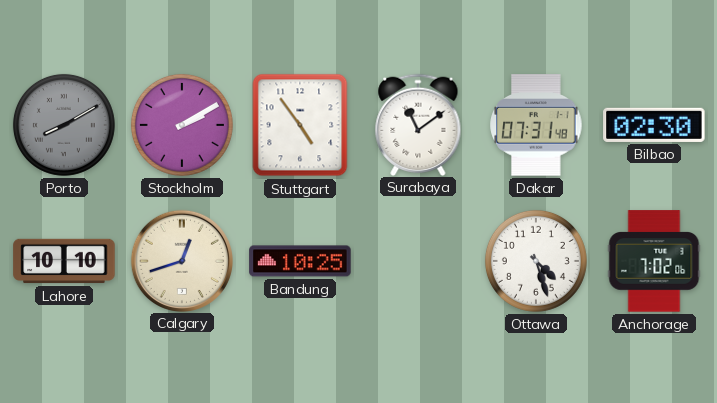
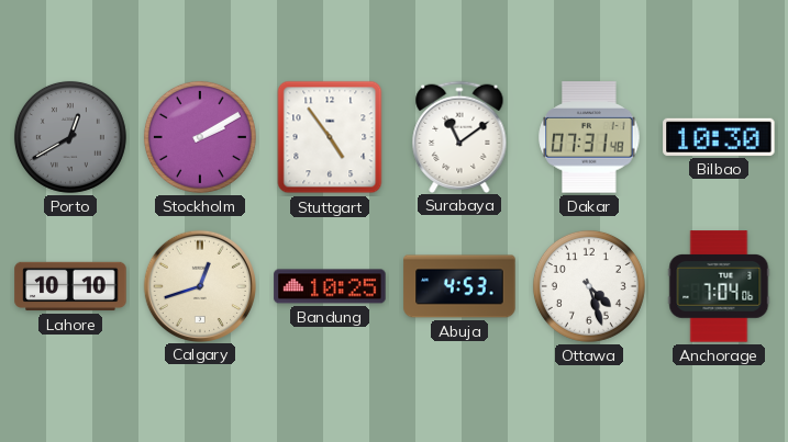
Porto: 8:10 -> 12:40 (70, 137)
Bilbao: 02:30 -> 10:30 (719, 137)
Abuja: none -> 4:53 (459, 286)
Anchorage: 7:02 -> 7:04 (719, 286)
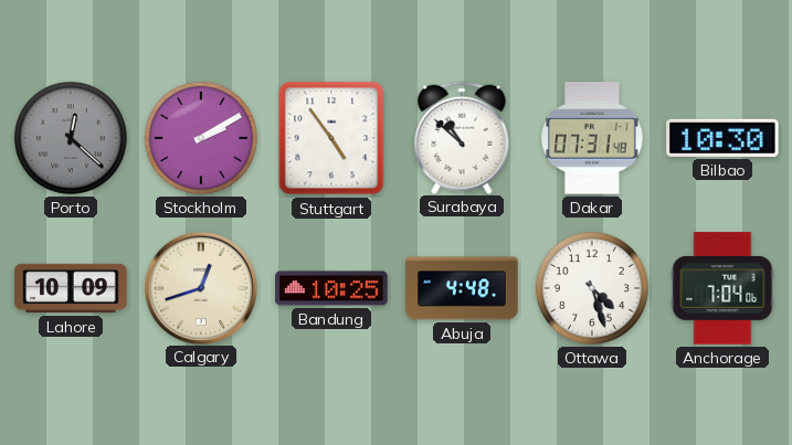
Porto: 12:40 -> 12:22 (71, 138)
Surabaya: 11:09 -> 10:52 (462, 137)
Lahore: 10:10 -> 10:09 (71, 288)
Abuja: 4:53 -> 4:48 (462, 288)
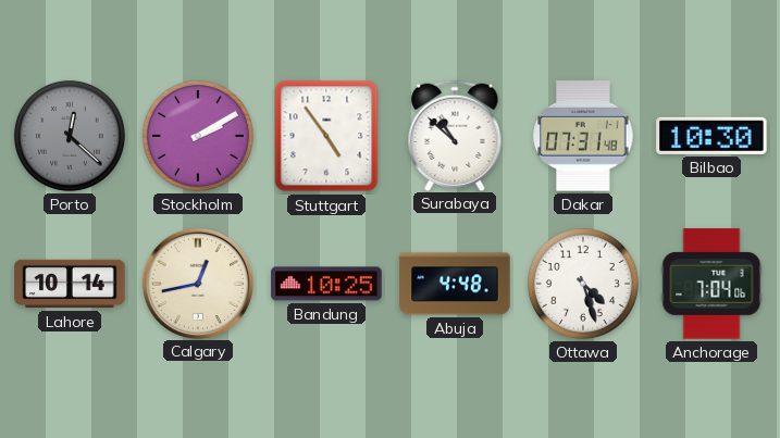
Lahore: 10:09 -> 10:14 (70, 284)
Calgary: 12:42 -> 12:43 (197, 283)
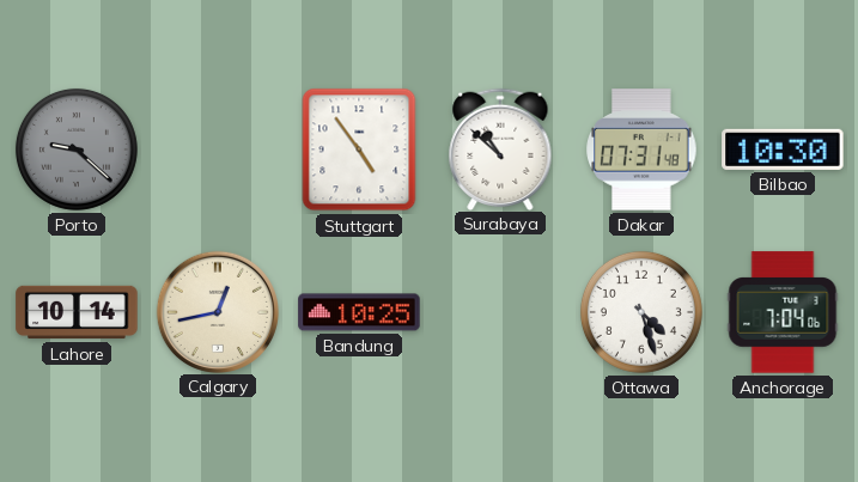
Porto: 12:22 -> 9:22 (77, 150)
Stockholm: 2:10 -> none (198, 136)
Abuja: 4:48 -> none (455, 284)
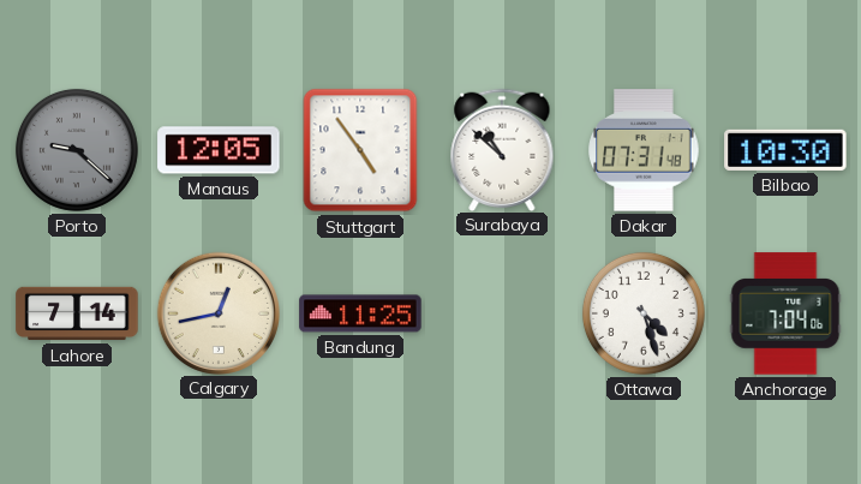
Manaus: none -> 12:05 (219, 150)
Lahore: 10:14 -> 7:14 (77, 313)
Bandung: 10:25 -> 11:25 (360, 313)
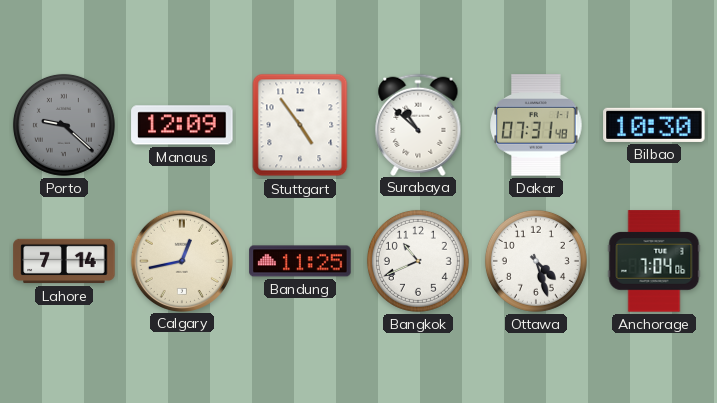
Manaus: 12:05 -> 12:09 (182, 125)
Bangkok: none -> 10:41 (418, 261)
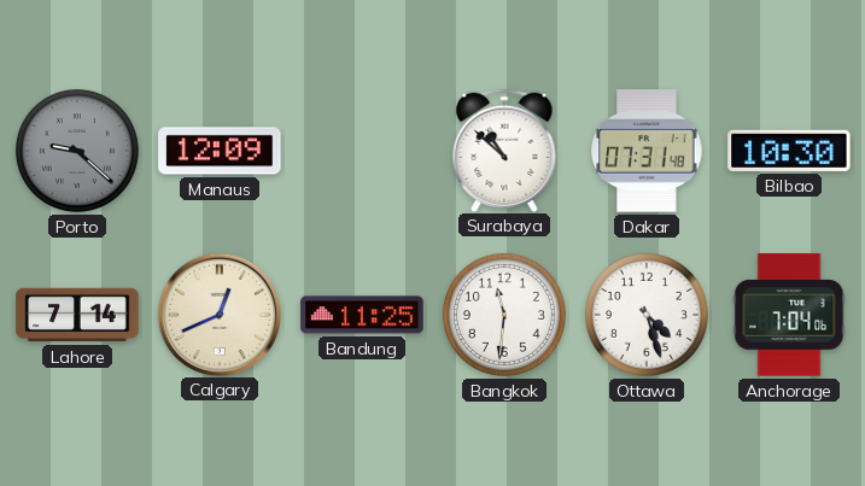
Stuttgart: 4:54 -> none (300, 125)
Calgary: 12:43 -> 12:41 (218, 314)
Bangkok: 10:41 -> 11:31 (504, 315)
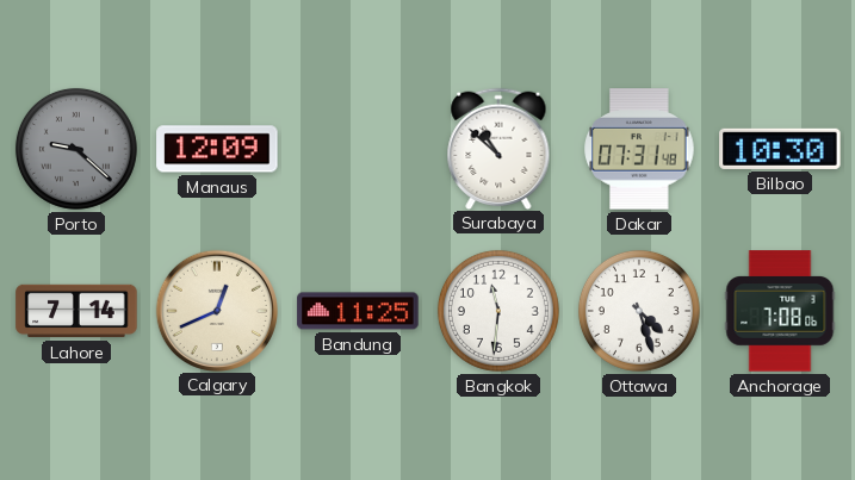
Anchorage: 7:04 -> 7:08 (780, 311)
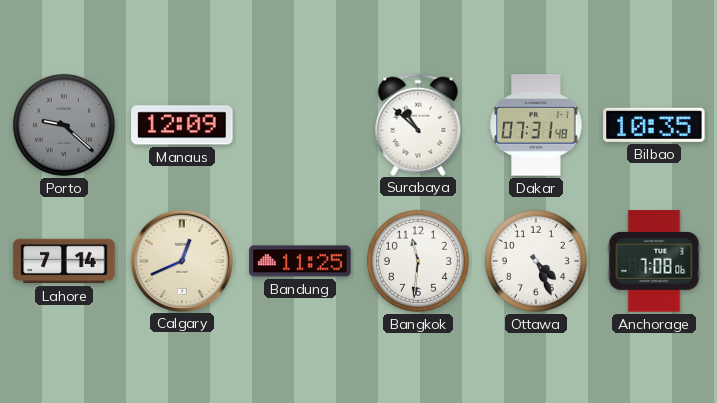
Bilbao: 10:30 -> 10:35 (654, 125)
Ottawa: 4:27 -> 4:26 (536, 261)
